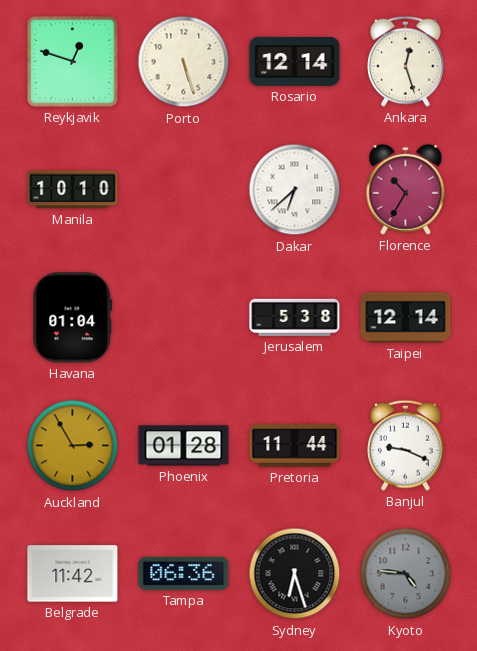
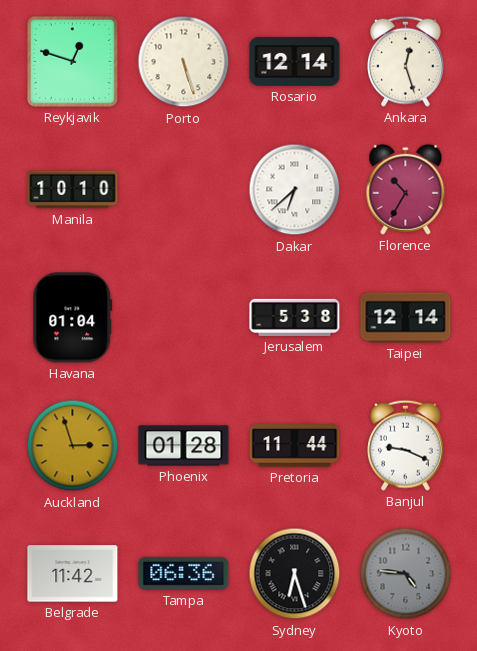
Auckland: 2:55 -> 2:57 (73, 446)
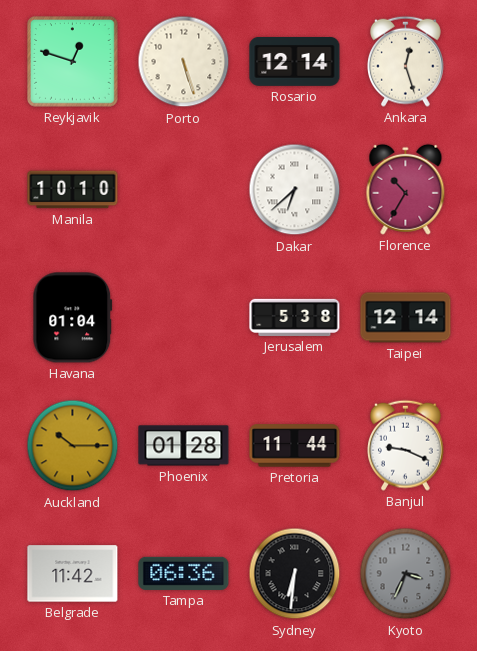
Auckland: 2:57 -> 10:15 (73, 446)
Sydney: 6:27 -> 6:31 (295, 574)
Kyoto: 4:46 -> 3:34 (406, 574)
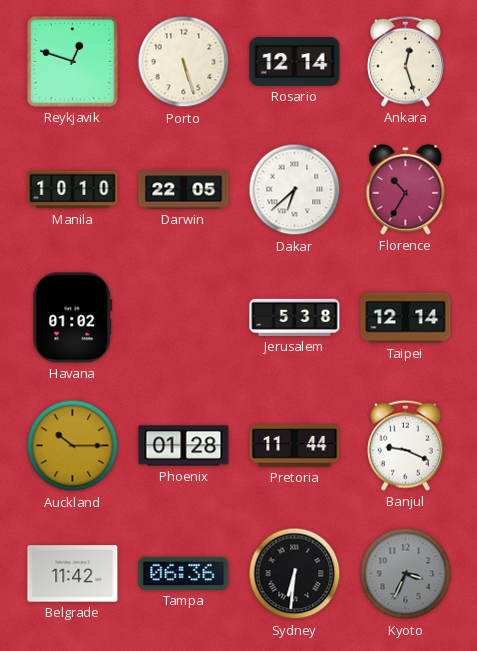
Darwin: none -> 22:05 (184, 190)
Havana: 01:04 -> 01:02 (73, 318)
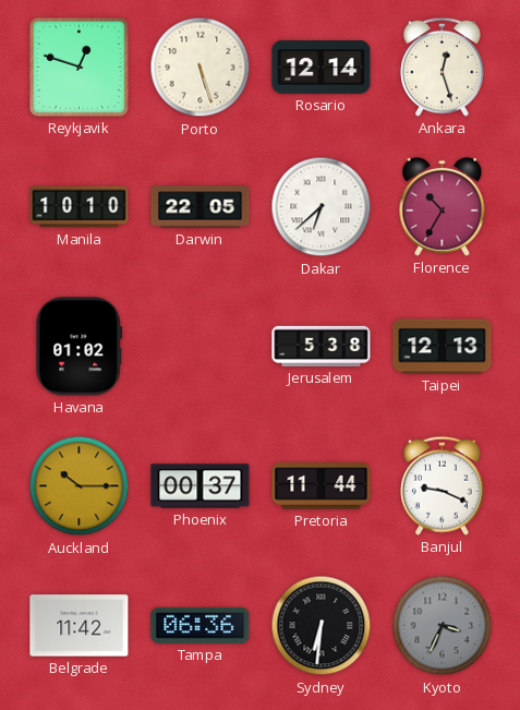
Taipei: 12:14 -> 12:13 (443, 347)
Phoenix: 01:28 -> 00:37 (201, 486)
